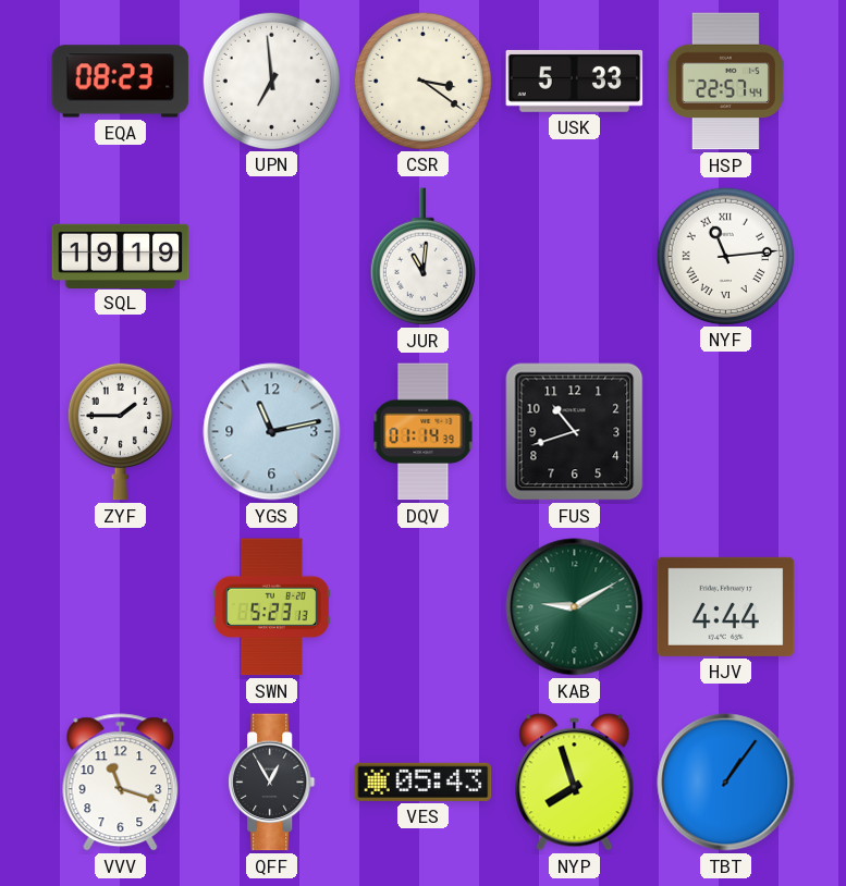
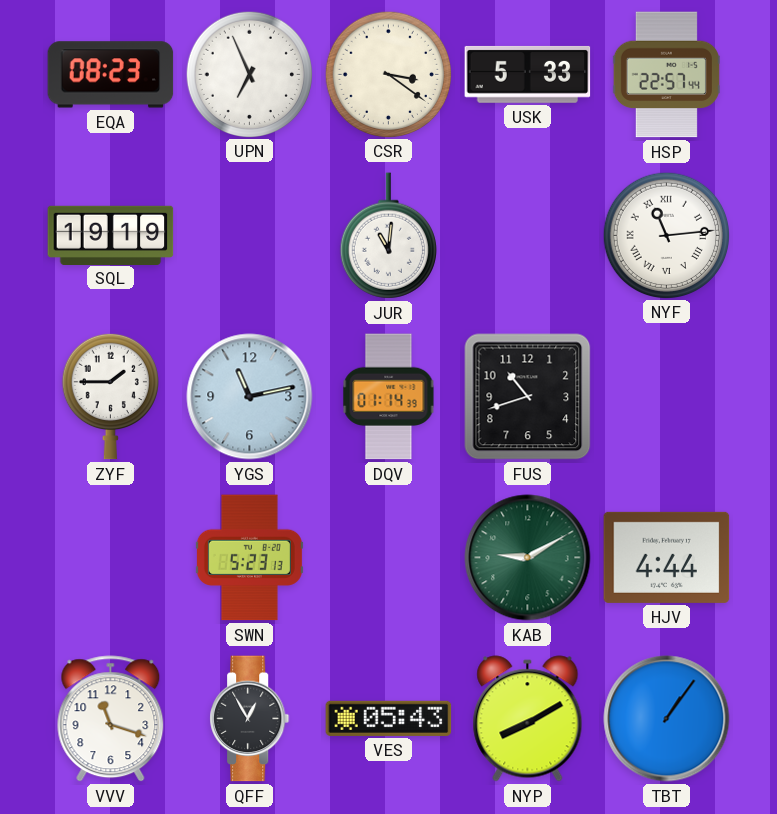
UPN: 6:59 -> 6:56 (249, 74)
NYP: 7:57 -> 8:10 (528, 719)
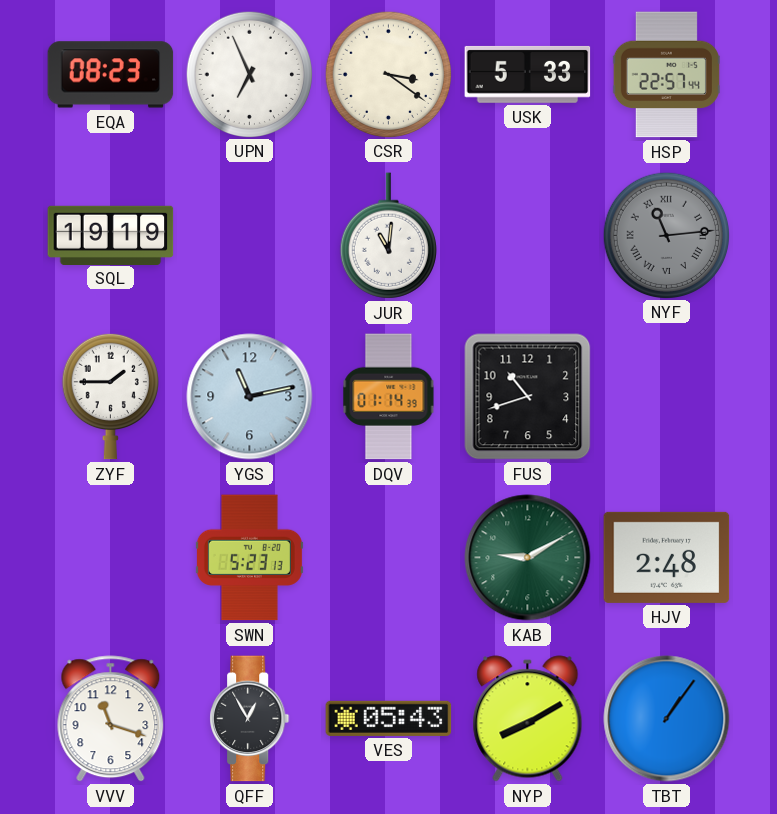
NYF dial: white -> grey (666, 235)
HJV: 4:44 -> 2:48 (667, 557)
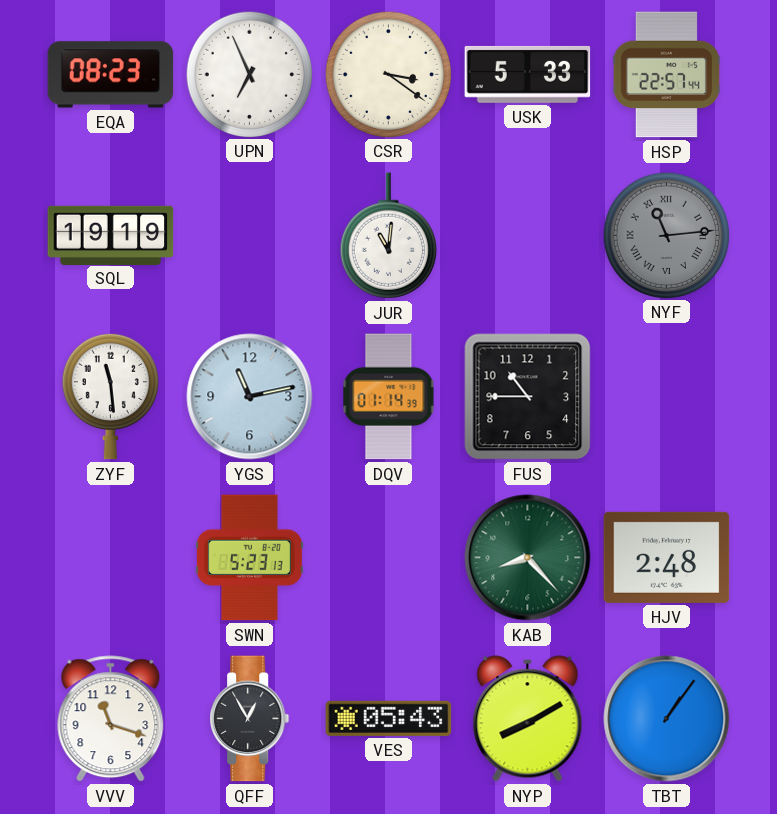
ZYF: 1:45 -> 11:29 (110, 396)
FUS: 10:42 -> 10:45 (528, 397)
KAB: 9:10 -> 8:23 (528, 558)
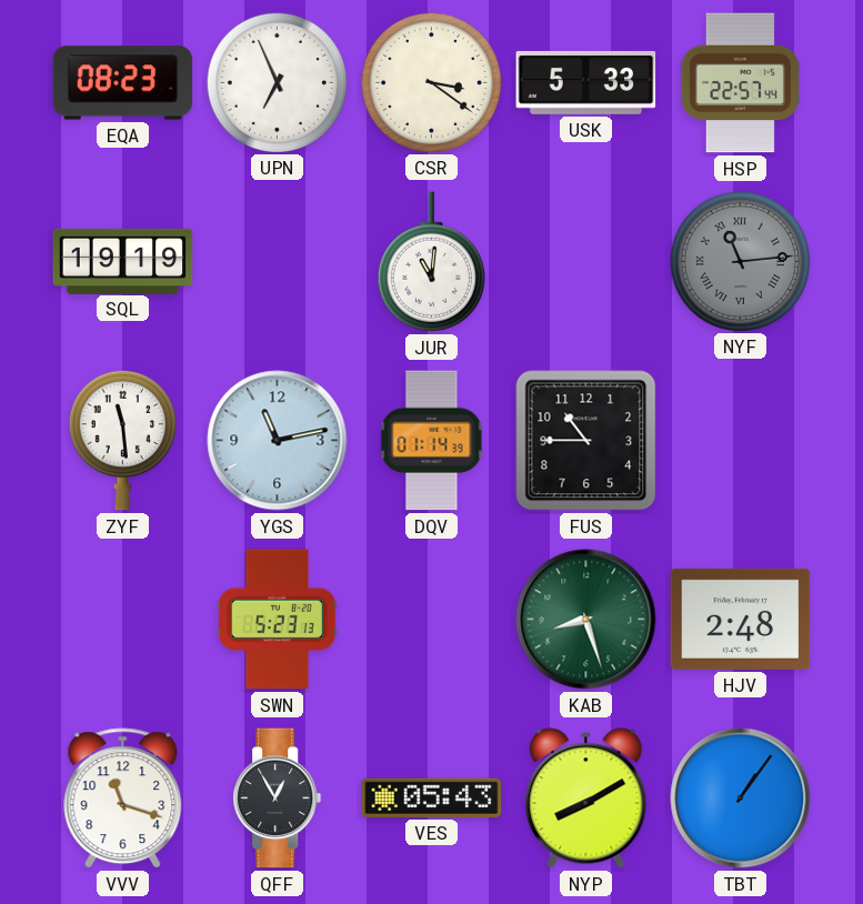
KAB: 8:23 -> 8:27 (586, 620)
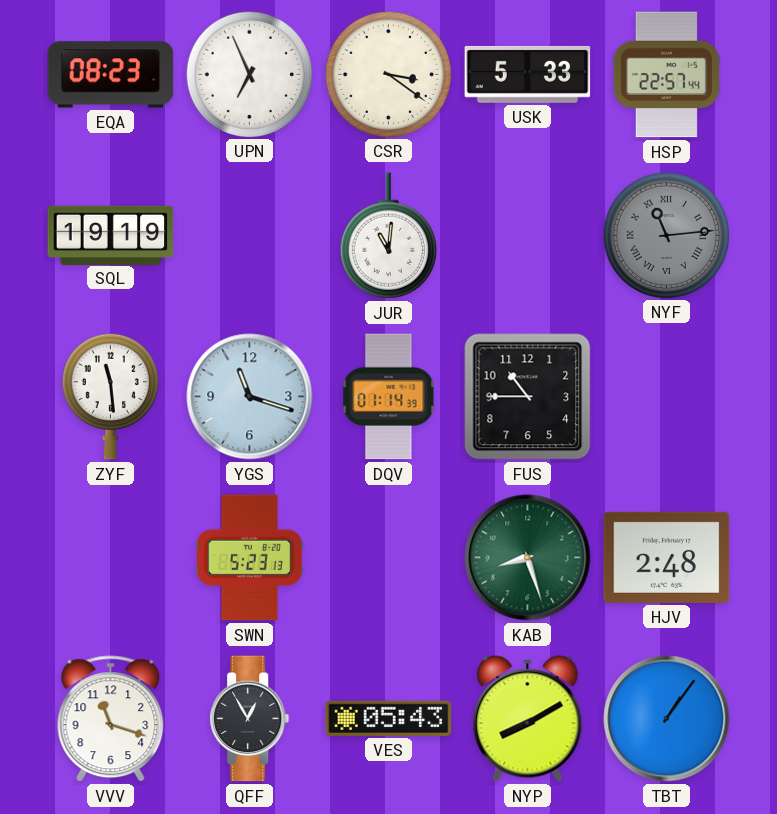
YGS: 11:13 -> 11:18 (250, 397)
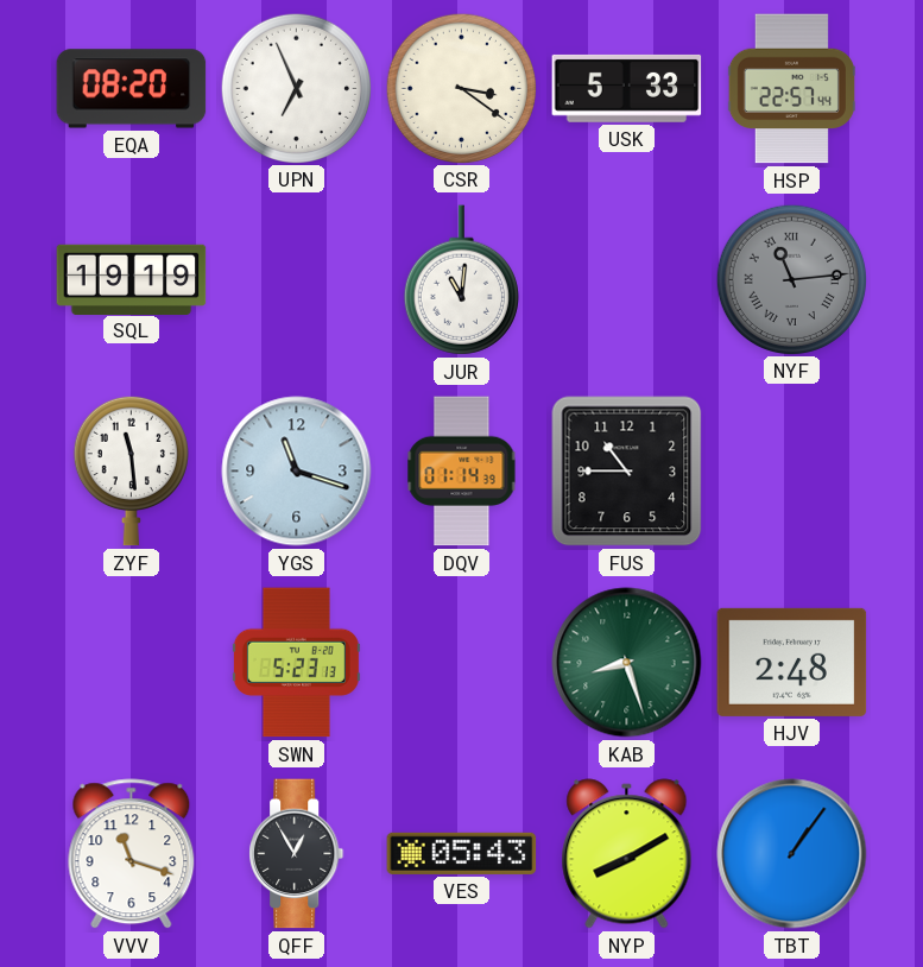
EQA: 08:23 -> 08:20 (132, 89)
